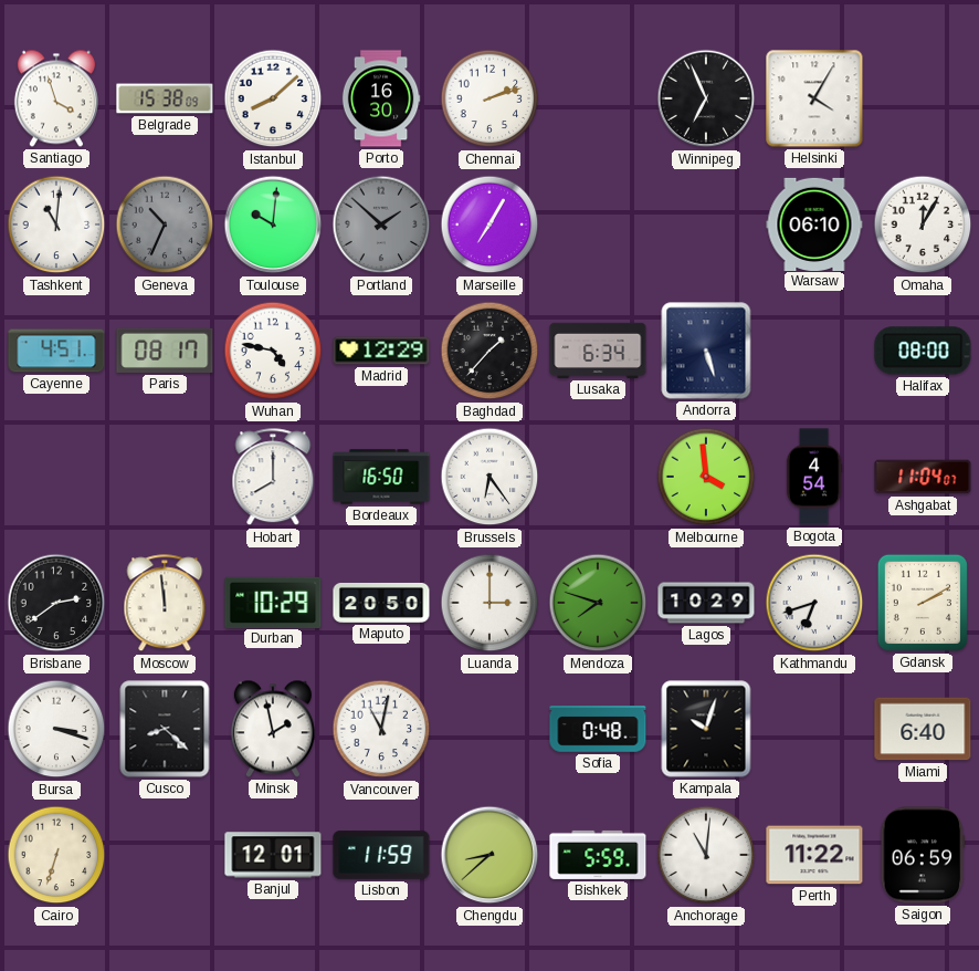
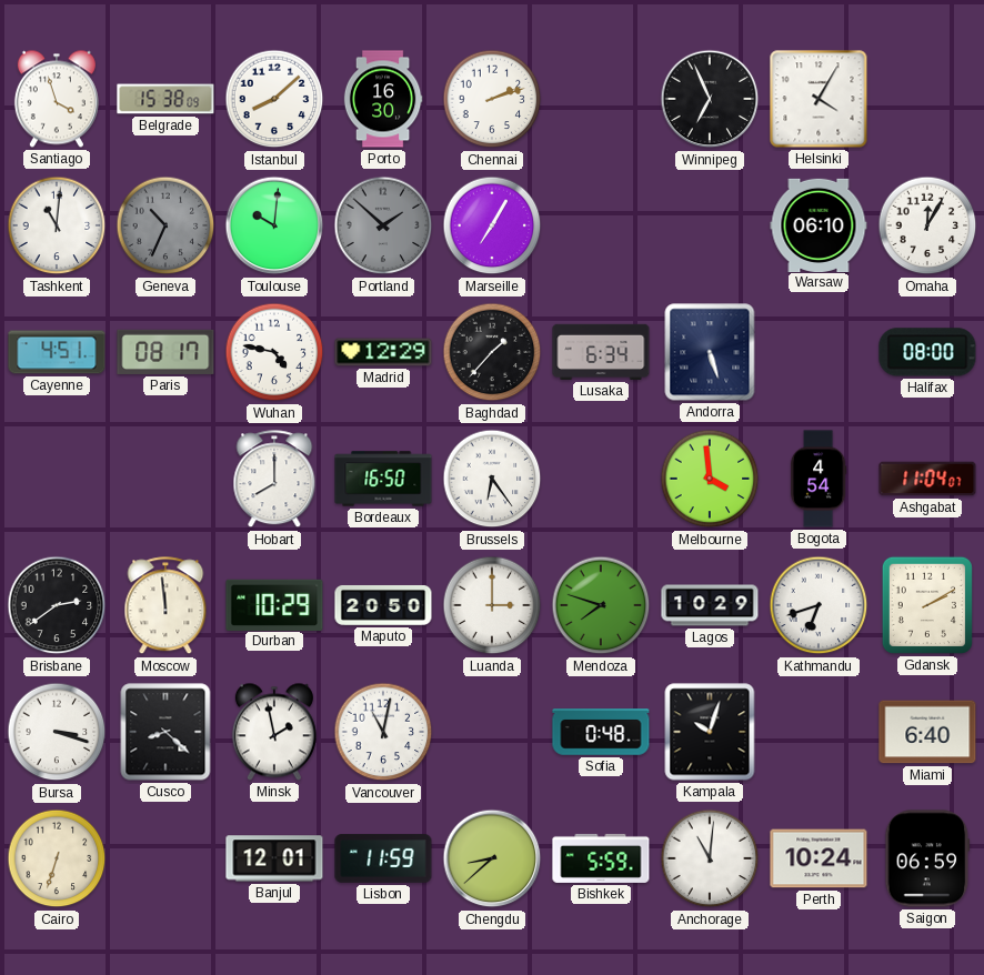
Perth: 11:22 -> 10:24 (819, 858)
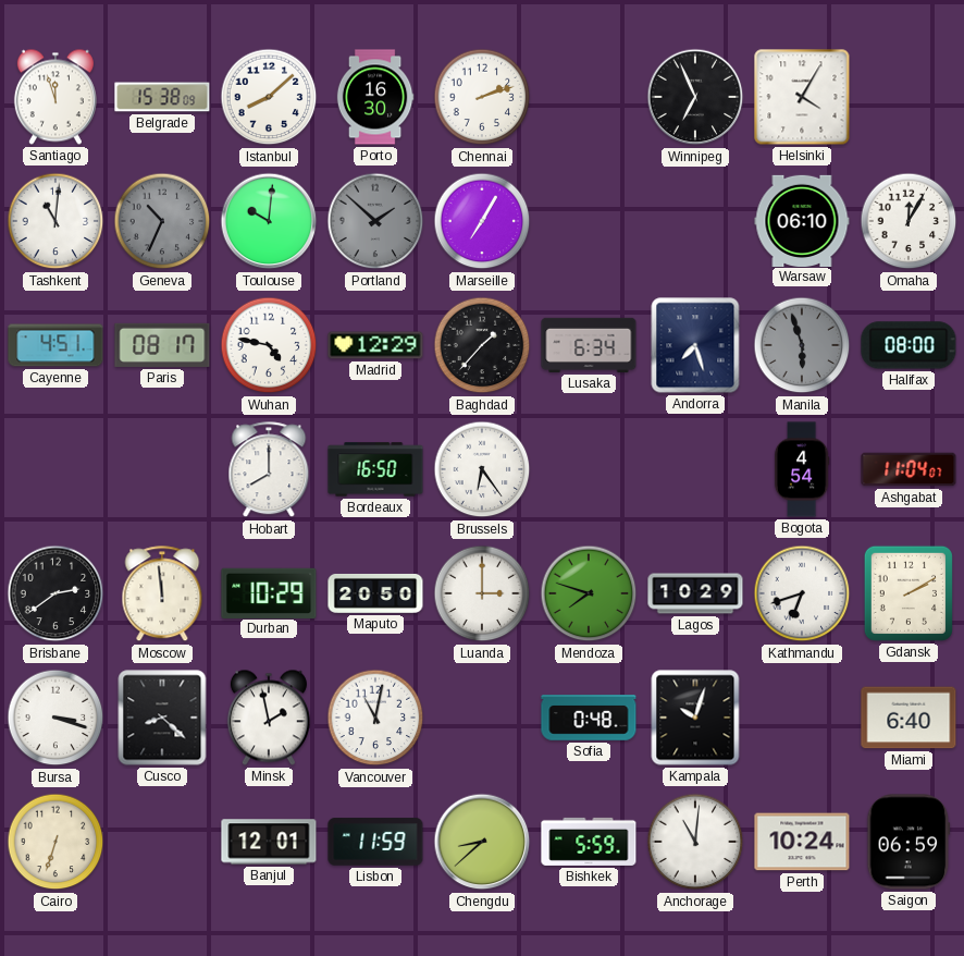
Santiago: 3:57 -> 11:57 (55, 97)
Andorra: 5:27 -> 7:27 (695, 345)
Manila: none -> 5:57 (802, 345)
Melbourne: 3:59 -> none (710, 479)
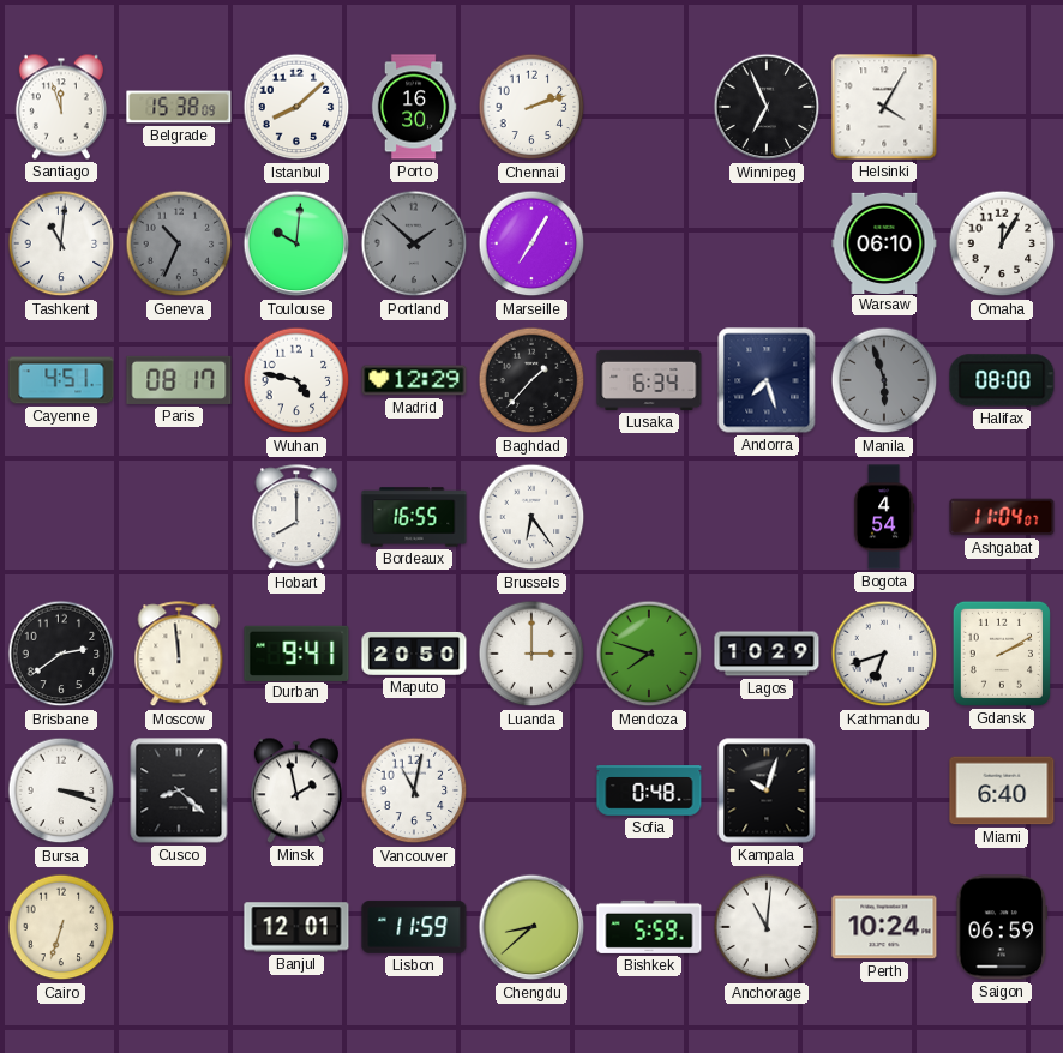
Bordeaux: 16:50 -> 16:55 (414, 517)
Durban: 10:29 -> 9:41 (296, 652)
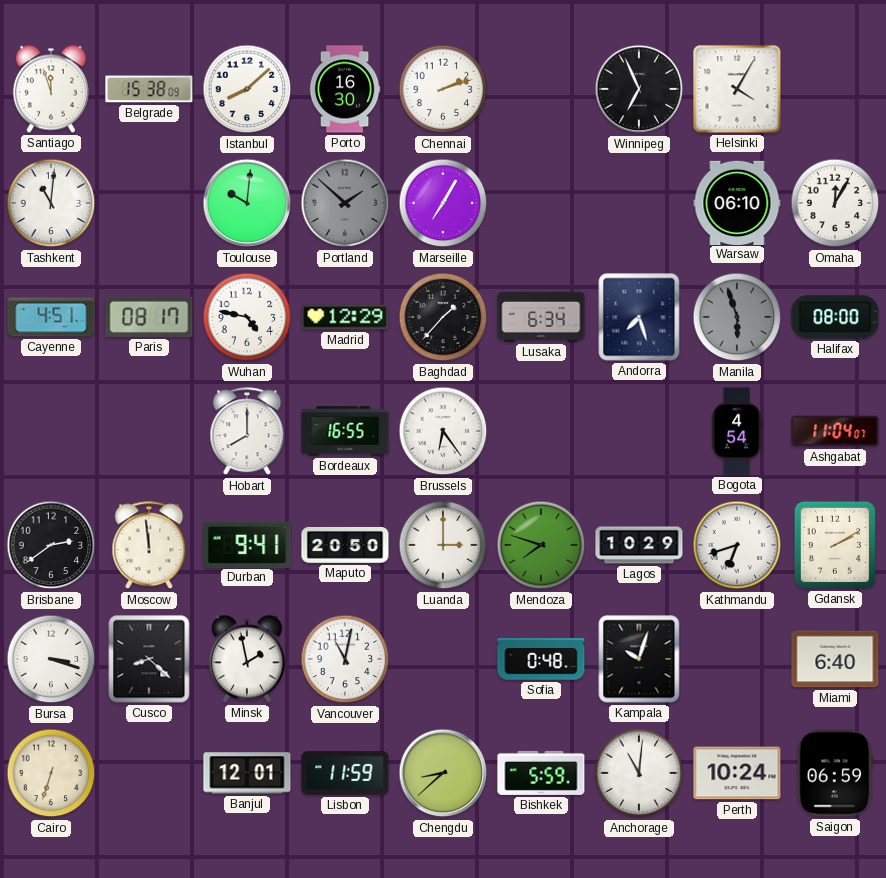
Geneva: 10:34 -> none (179, 243)
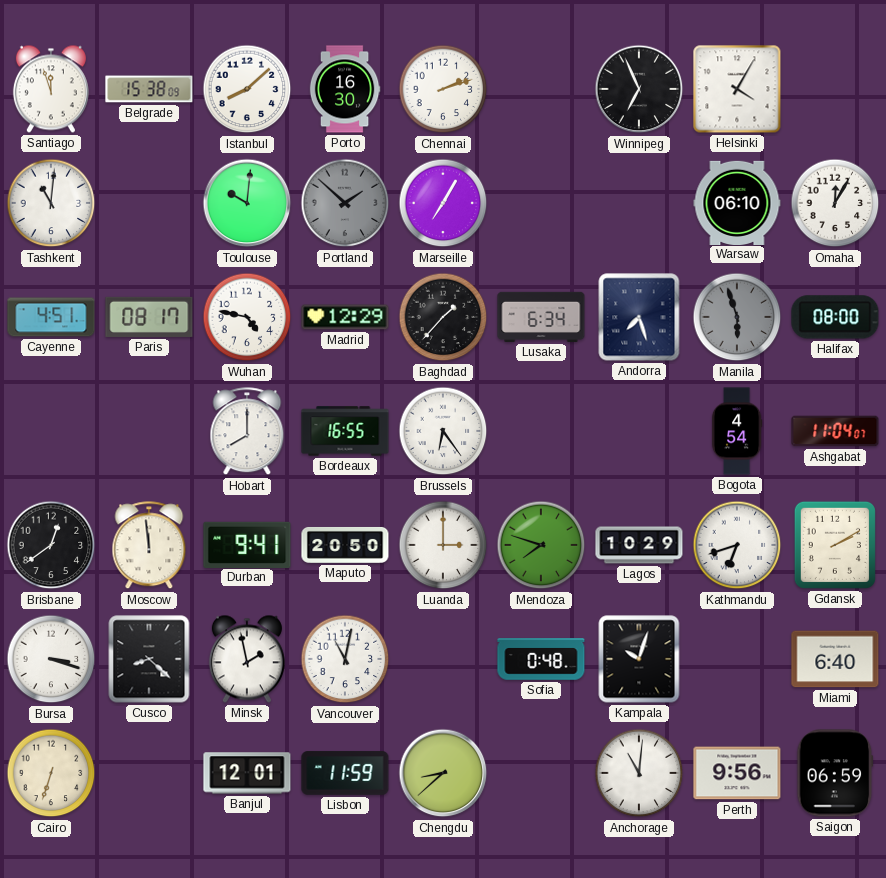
Brisbane: 2:39 -> 12:39 (51, 545)
Bishkek: 5:59 -> none (541, 773)
Perth: 10:24 -> 9:56 (737, 773)
